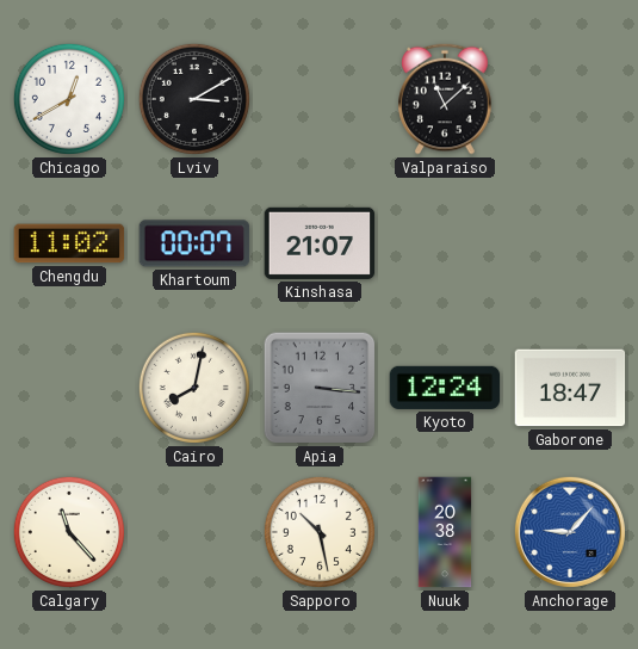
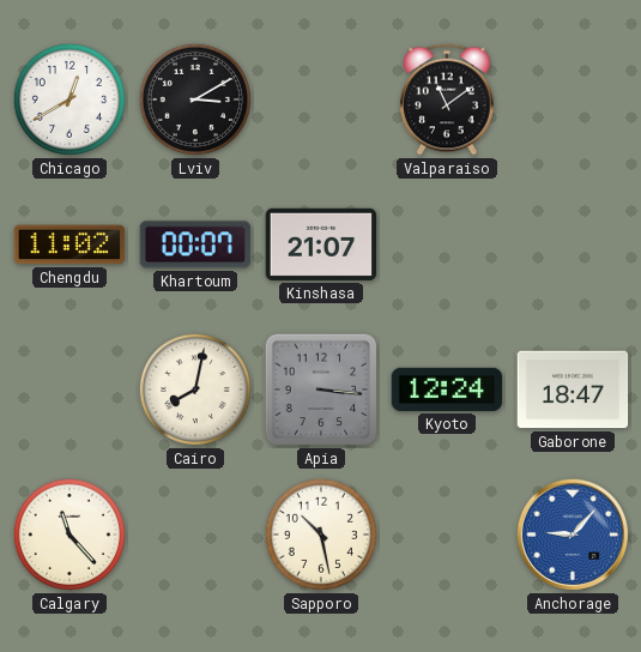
Valparaiso: 11:08 -> 11:09 (447, 99)
Nuuk: 20:38 -> none (445, 532)
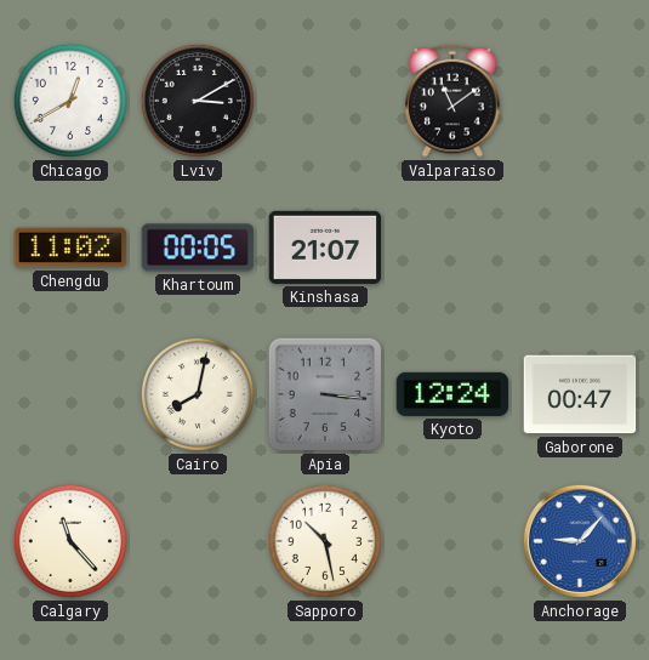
Khartoum: 00:07 -> 00:05 (198, 247)
Gaborone: 18:47 -> 00:47 (580, 394)
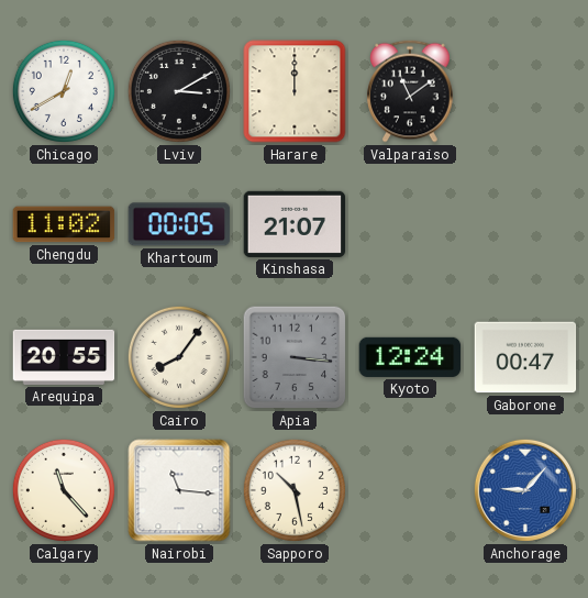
Harare: none -> 12:00 (295, 91)
Arequipa: none -> 20:55 (64, 357)
Cairo: 8:02 -> 8:06 (179, 357)
Nairobi: none -> 11:16 (179, 490)
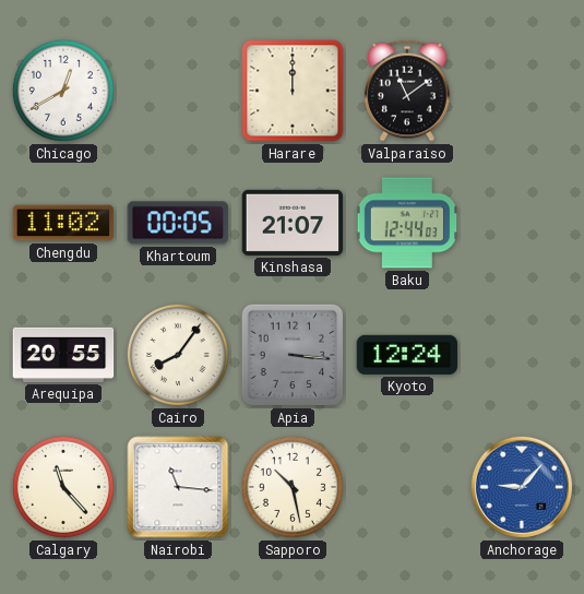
Lviv: 3:10 -> none (179, 91)
Baku: none -> 12:44 (407, 223)
Gaborone: 00:47 -> none (525, 357)
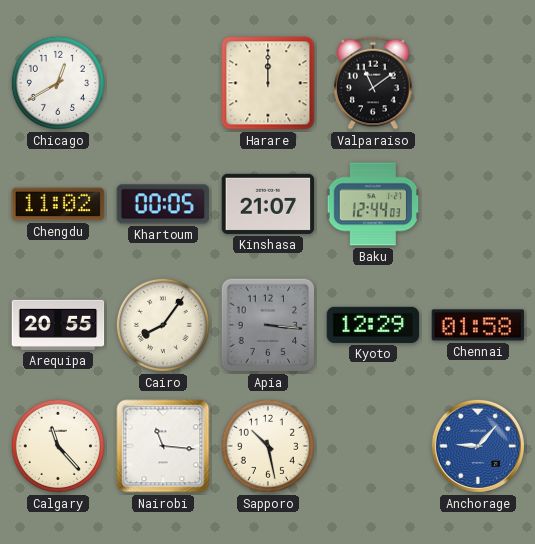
Kyoto: 12:24 -> 12:29 (373, 325)
Chennai: none -> 01:58 (478, 325)
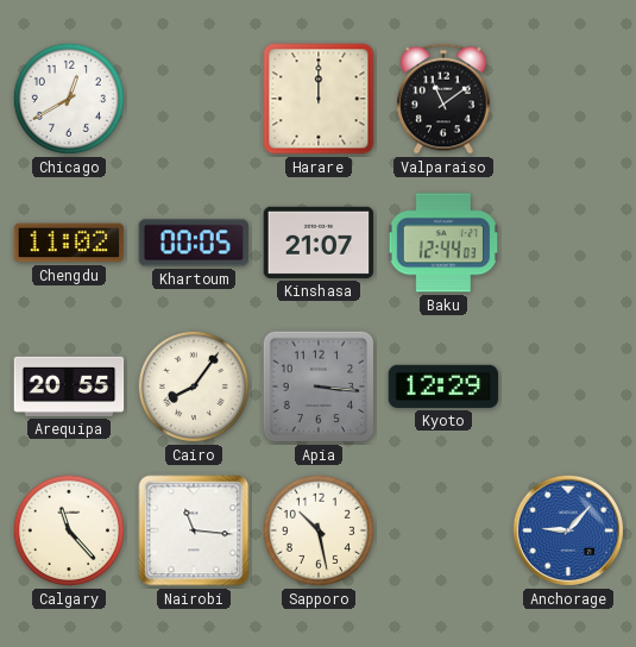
Chennai: 01:58 -> none (478, 325)
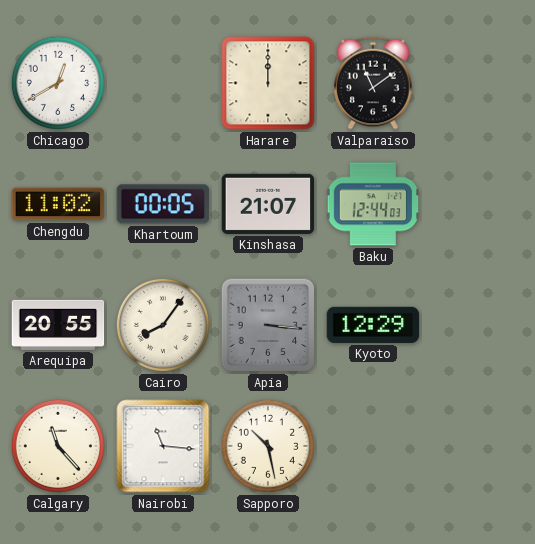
Anchorage: 9:07 -> none (568, 530)
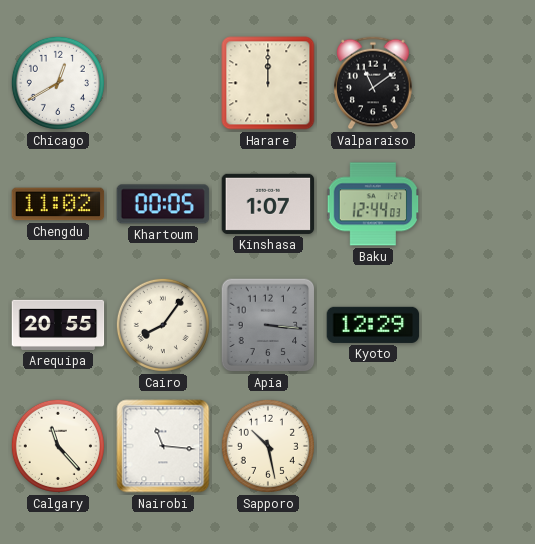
Kinshasa: 21:07 -> 1:07 (268, 204)
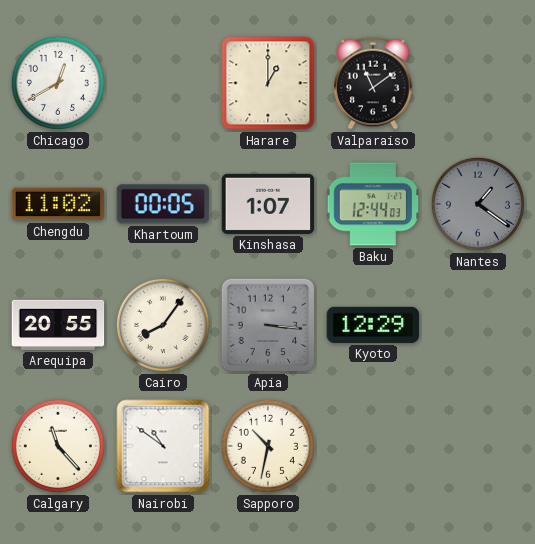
Harare: 12:00 -> 1:00 (268, 83)
Nantes: none -> 1:21 (478, 204)
Nairobi: 11:16 -> 10:51 (163, 446)
Sapporo: 10:28 -> 10:32 (268, 446)
